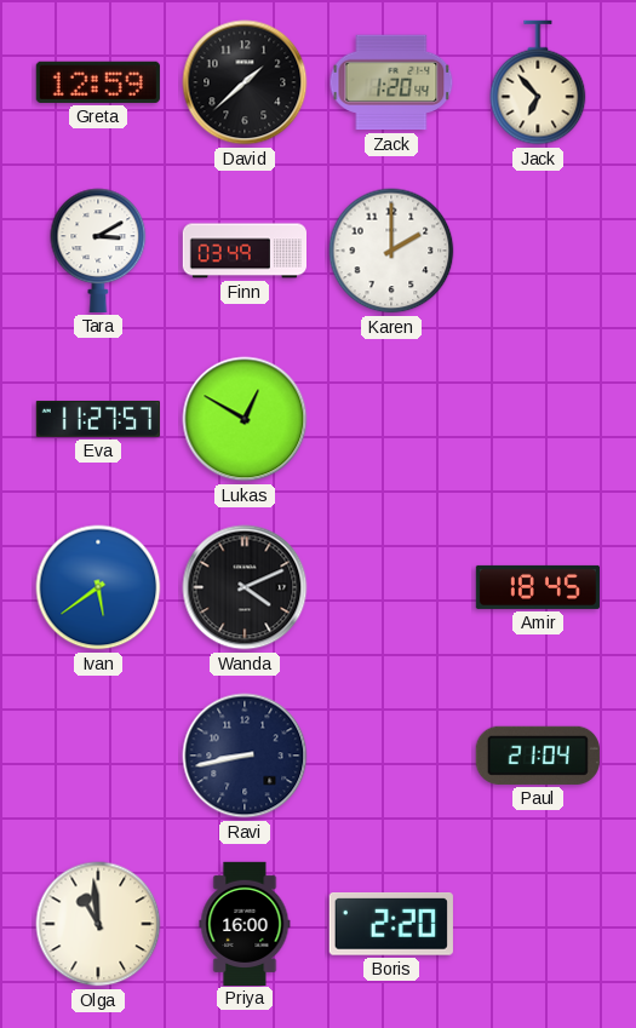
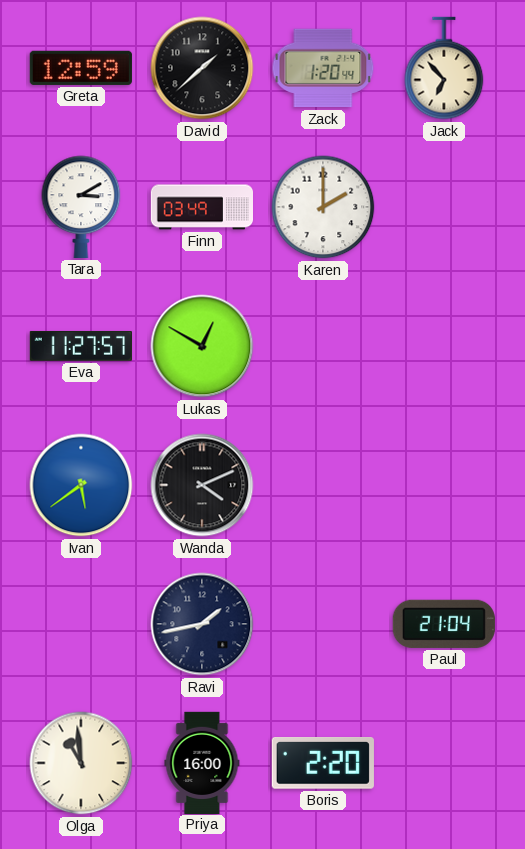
Amir: 18:45 -> none (538, 587)
Ravi: 8:43 -> 1:43 (202, 624)
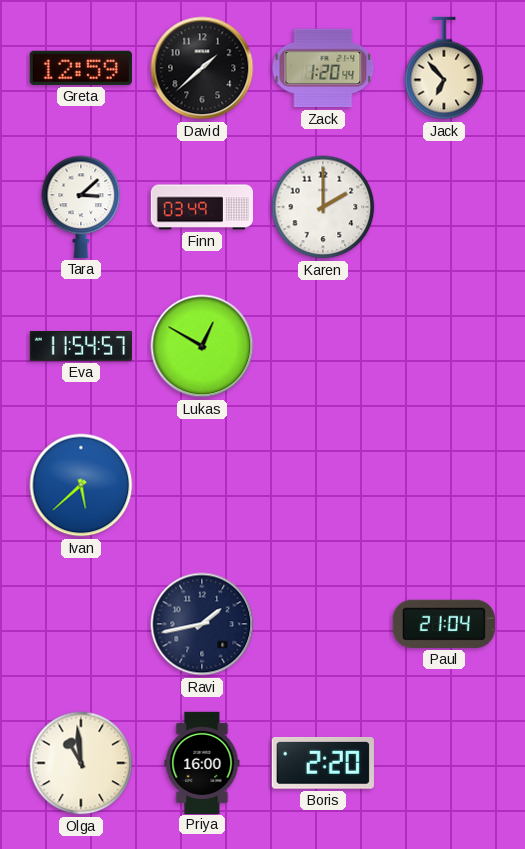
Tara: 3:10 -> 3:08 (81, 207)
Eva: 11:27 -> 11:54 (81, 346)
Ivan: 5:39 -> 5:38 (81, 485)
Wanda: 4:11 -> none (202, 485)
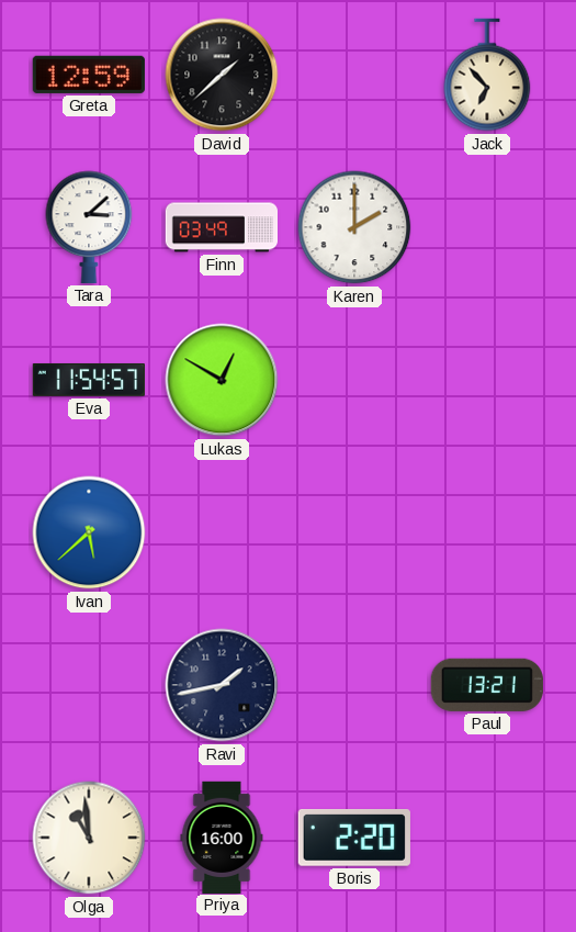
Zack: 1:20 -> none (323, 68)
Paul: 21:04 -> 13:21 (487, 685)
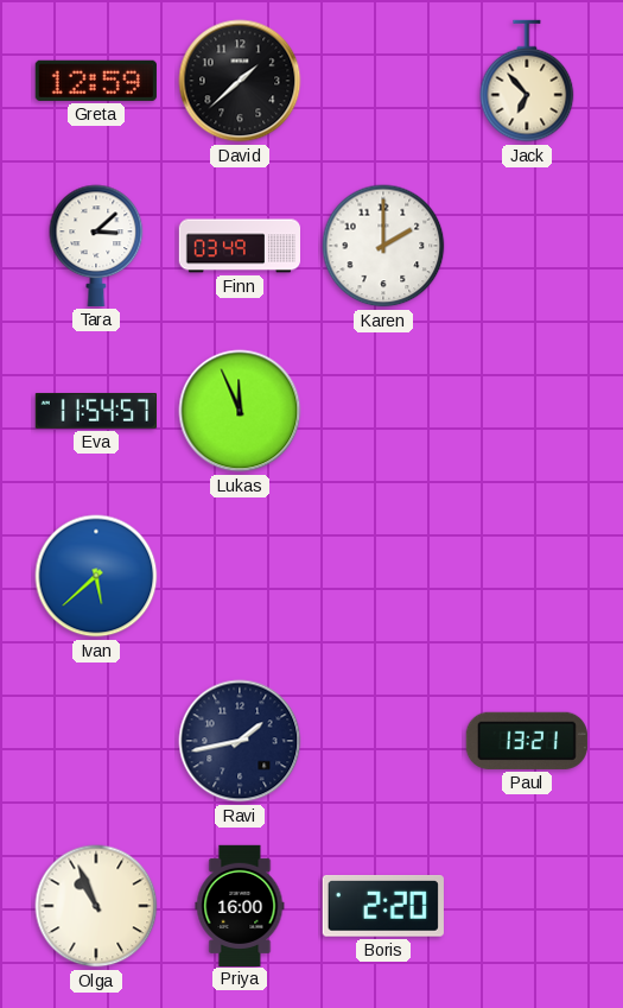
Lukas: 12:50 -> 11:56 (240, 411)
Olga: 10:59 -> 10:56 (96, 906)
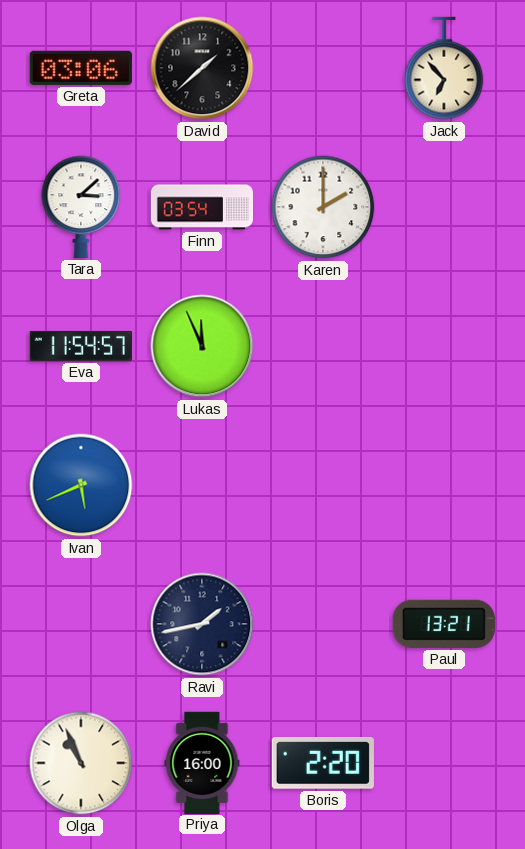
Greta: 12:59 -> 03:06 (81, 68)
Finn: 03:49 -> 03:54 (201, 207)
Ivan: 5:38 -> 5:41 (81, 485)
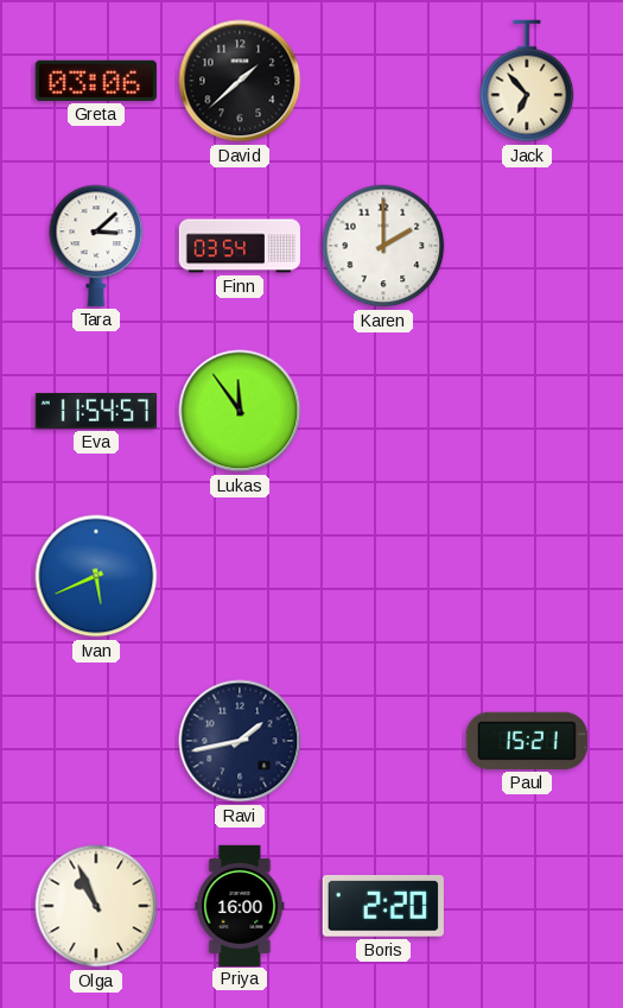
Lukas: 11:56 -> 11:54 (240, 411)
Paul: 13:21 -> 15:21 (527, 741)
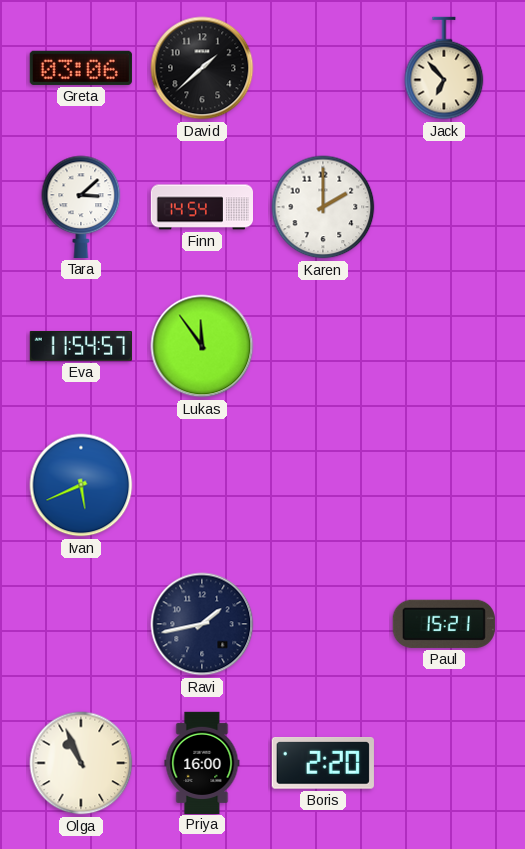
Finn: 03:54 -> 14:54 (201, 207)
